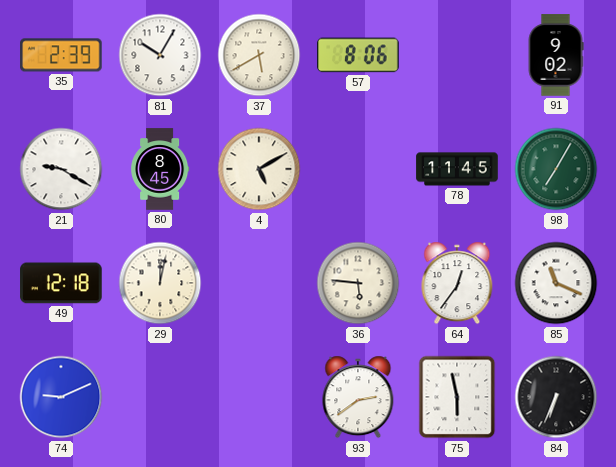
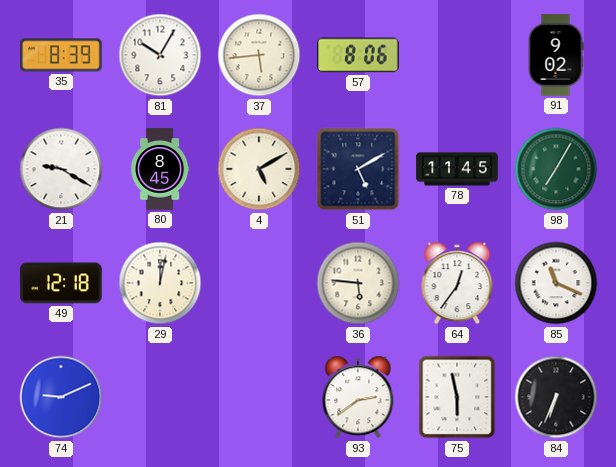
35: 2:39 -> 8:39 (61, 55)
37: 5:40 -> 5:44 (259, 55)
51: none -> 5:10 (358, 169)
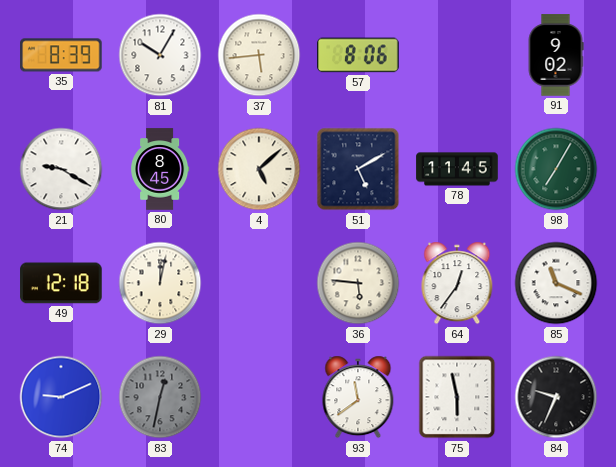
4: 5:10 -> 5:08 (259, 169)
83: none -> 12:32 (160, 397)
93: 2:39 -> 11:39 (358, 397)
84: 6:34 -> 9:34 (556, 397)
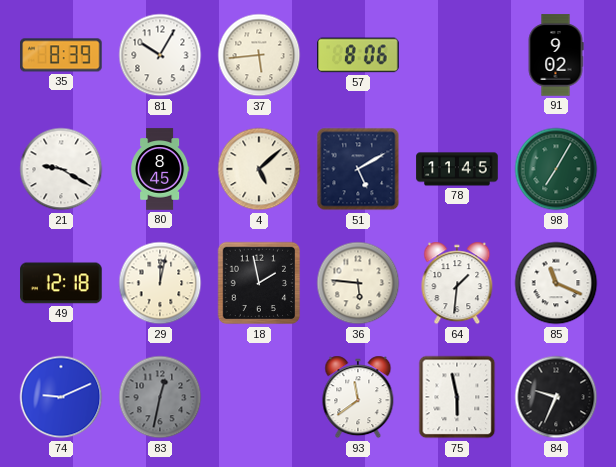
18: none -> 1:58 (259, 283)
64: 12:36 -> 1:31 (457, 283)
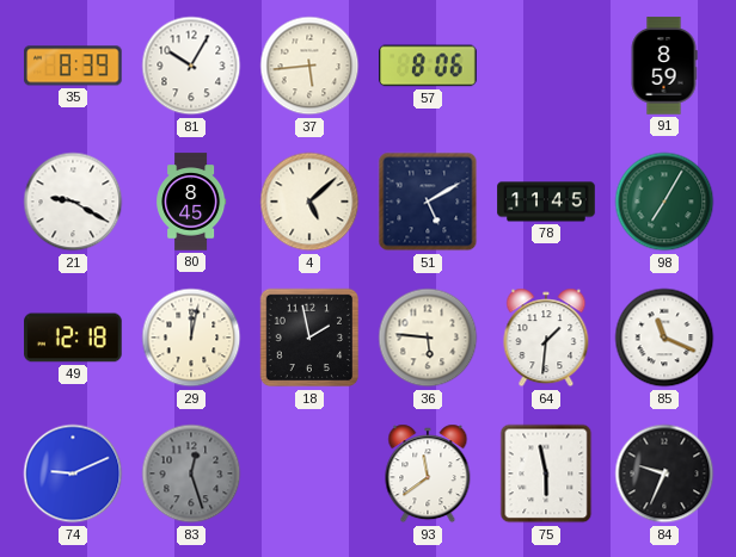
91: 9:02 -> 8:59 (664, 66)
83: 12:32 -> 12:27 (191, 474)
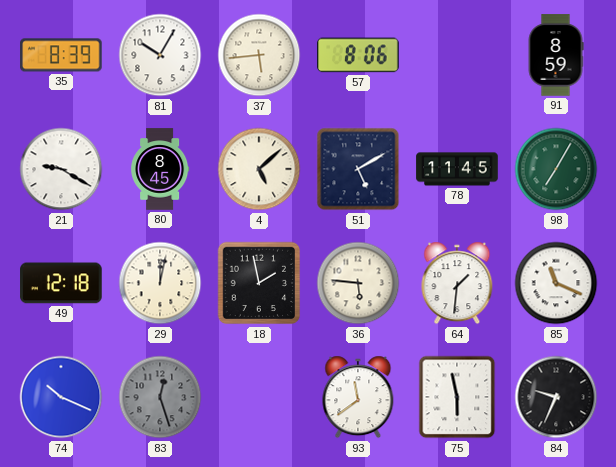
74: 9:11 -> 10:19 (61, 397)
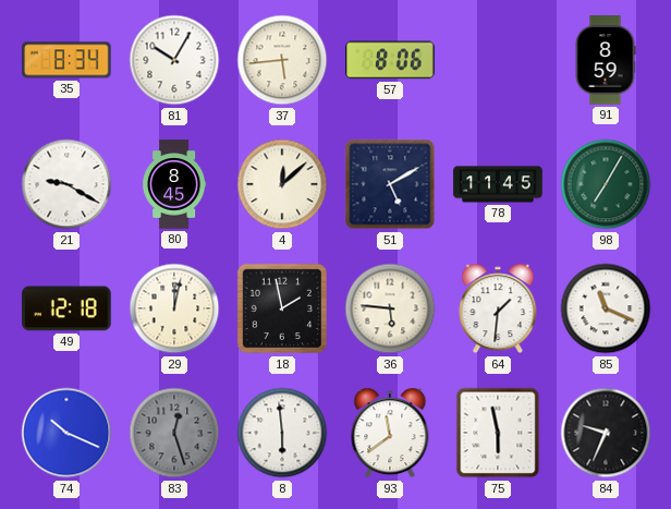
35: 8:39 -> 8:34 (66, 60)
4: 5:08 -> 12:08 (282, 184)
8: none -> 5:59 (282, 433)
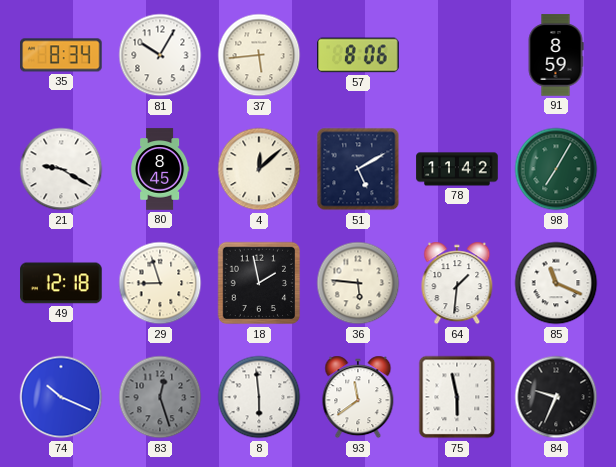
78: 11:45 -> 11:42 (457, 169)
29: 12:02 -> 8:57 (160, 283)
